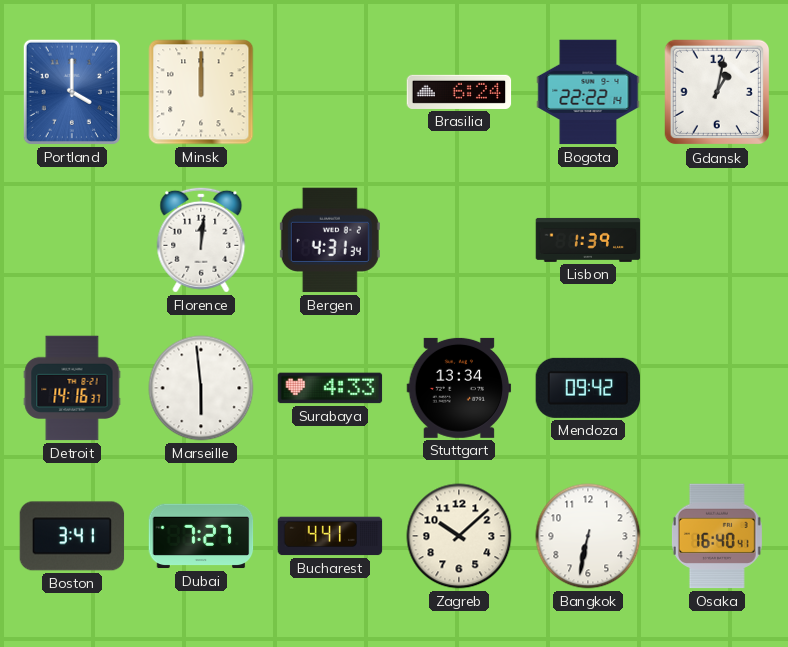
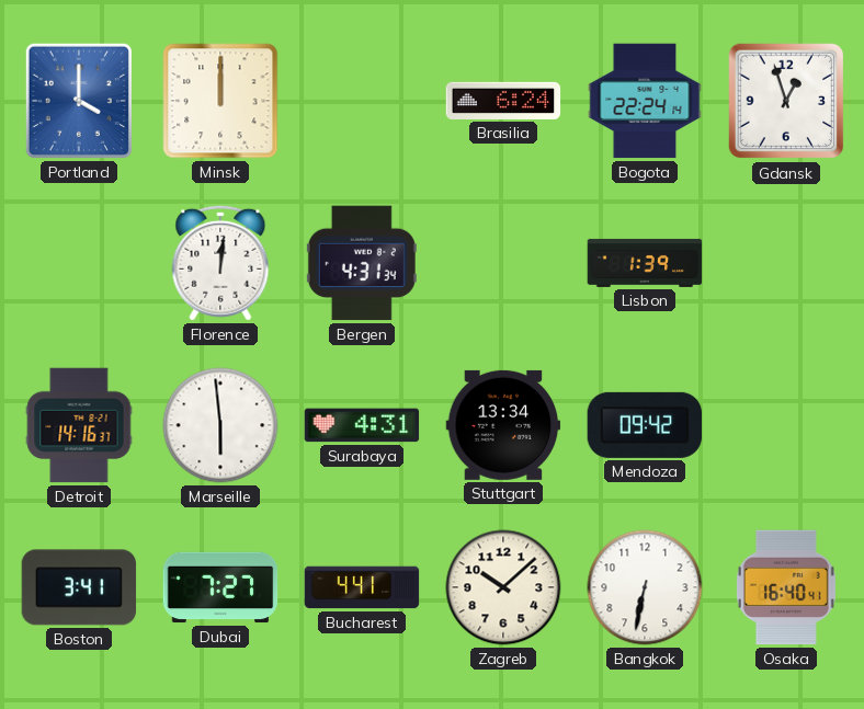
Bogota: 22:22 -> 22:24 (645, 101)
Gdansk: 1:02 -> 12:57 (786, 101)
Surabaya: 4:33 -> 4:31 (362, 425)
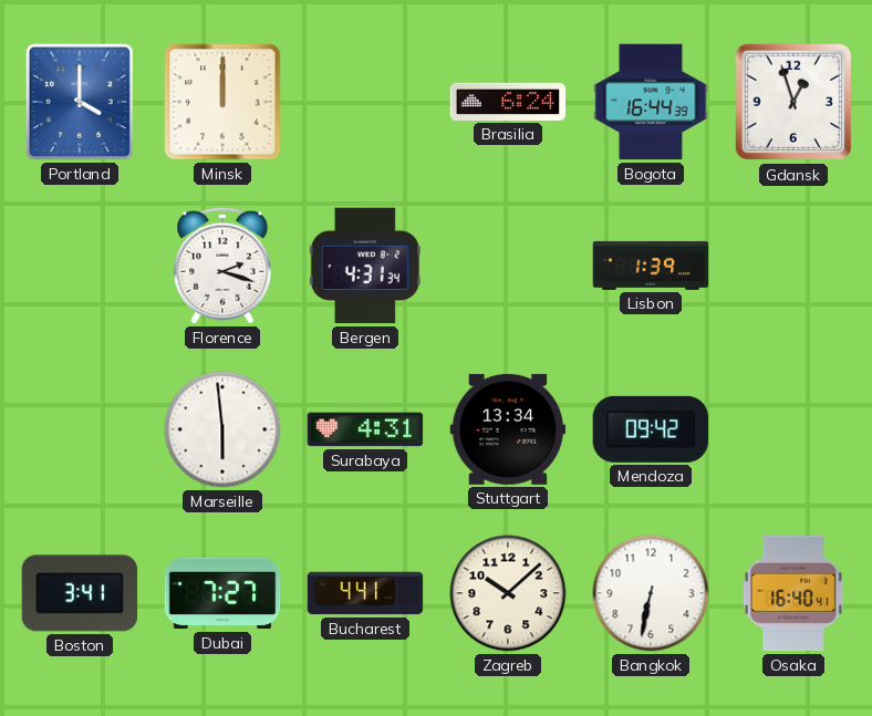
Bogota: 22:24 -> 16:44 (651, 102)
Florence: 12:01 -> 2:18 (222, 266)
Detroit: 14:16 -> none (79, 425)
